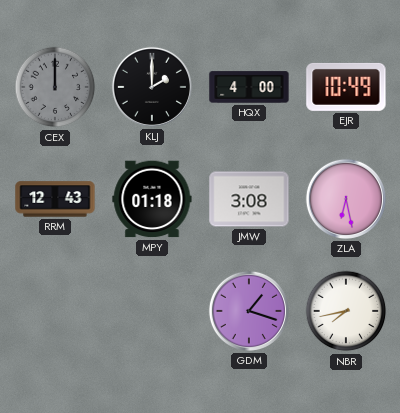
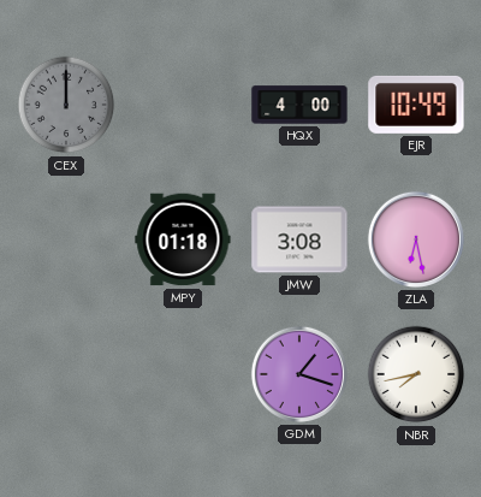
KLJ: 2:00 -> none (152, 87)
RRM: 12:43 -> none (55, 199)
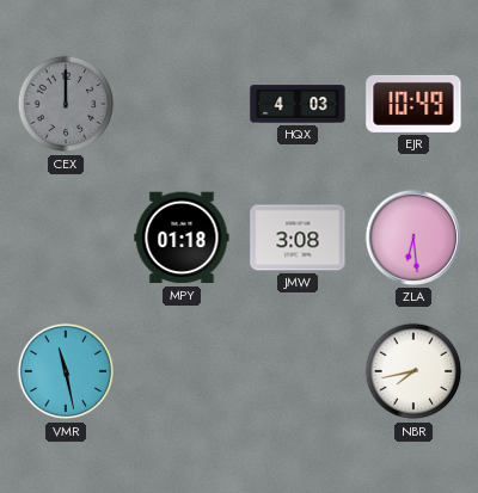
HQX: 4:00 -> 4:03 (298, 104)
ZLA: 6:28 -> 6:29 (413, 238)
VMR: none -> 11:28 (66, 371)
GDM: 1:18 -> none (299, 374)
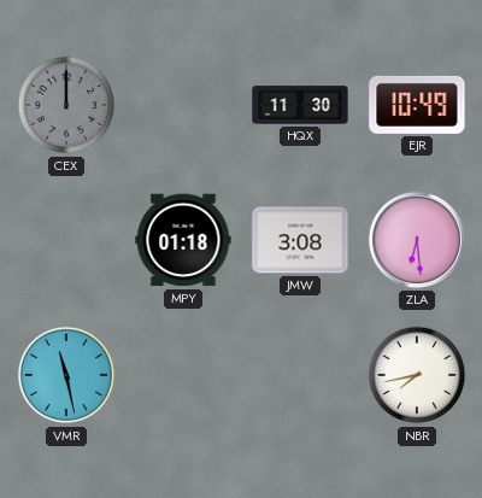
HQX: 4:03 -> 11:30 (300, 105)
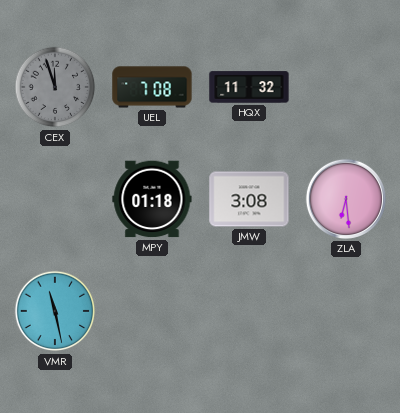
CEX: 12:00 -> 11:57 (55, 87)
UEL: none -> 7:08 (152, 87)
HQX: 11:30 -> 11:32 (249, 87)
EJR: 10:49 -> none (417, 105)
NBR: 7:43 -> none (417, 375)
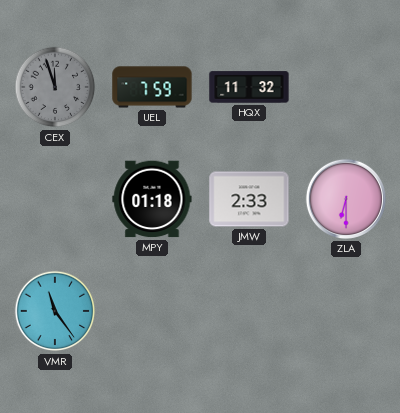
UEL: 7:08 -> 7:59 (152, 87)
JMW: 3:08 -> 2:33 (249, 199)
ZLA: 6:29 -> 6:30 (346, 199)
VMR: 11:28 -> 11:24 (55, 311)
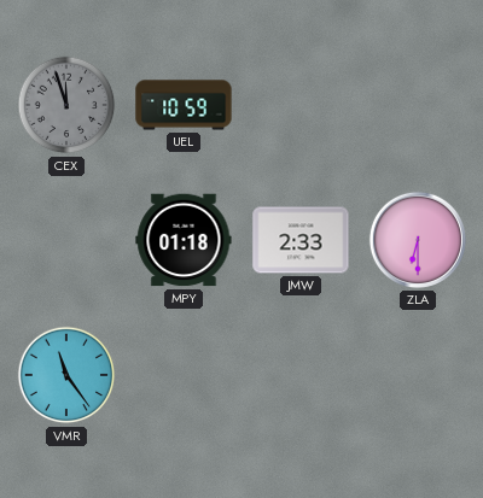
UEL: 7:59 -> 10:59 (184, 105)
HQX: 11:32 -> none (249, 87)
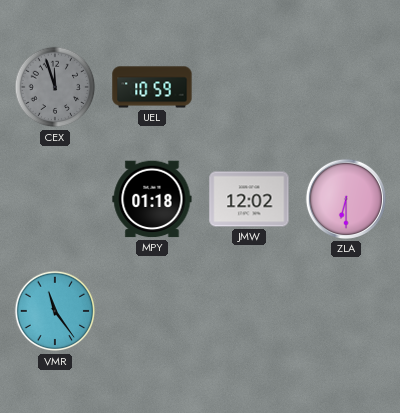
JMW: 2:33 -> 12:02 (249, 199)
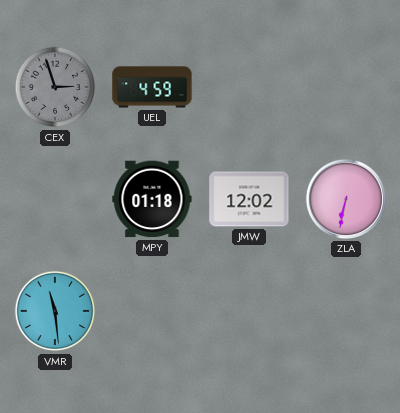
CEX: 11:57 -> 2:57 (55, 87)
UEL: 10:59 -> 4:59 (152, 87)
ZLA: 6:30 -> 6:32 (346, 199)
VMR: 11:24 -> 11:29 (55, 311)
